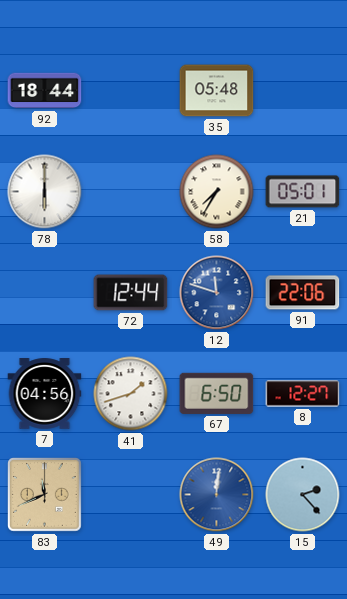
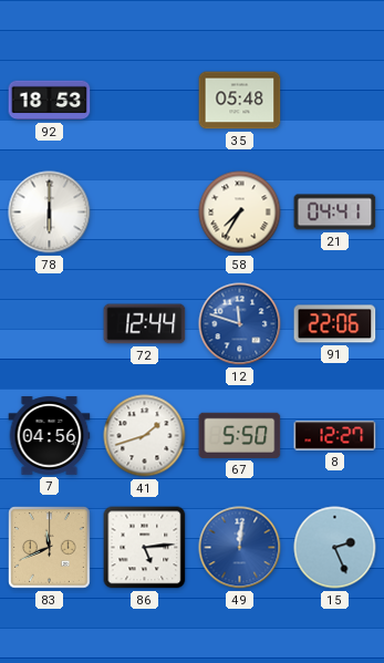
92: 18:44 -> 18:53 (50, 101)
21: 05:01 -> 04:41 (335, 213)
67: 6:50 -> 5:50 (240, 435)
86: none -> 5:14 (145, 548)
15: 2:23 -> 2:26 (335, 548)
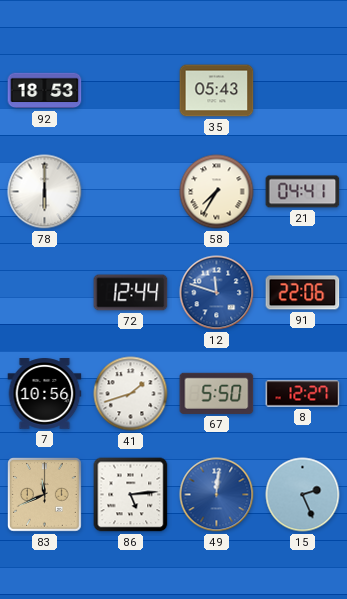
35: 05:48 -> 05:43 (217, 91)
7: 04:56 -> 10:56 (45, 394)
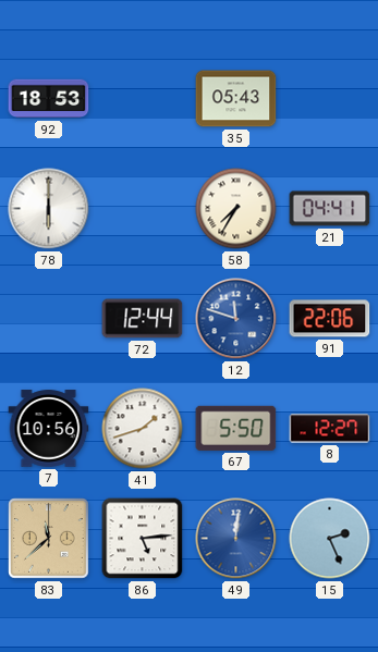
83: 11:41 -> 11:38 (49, 539)
